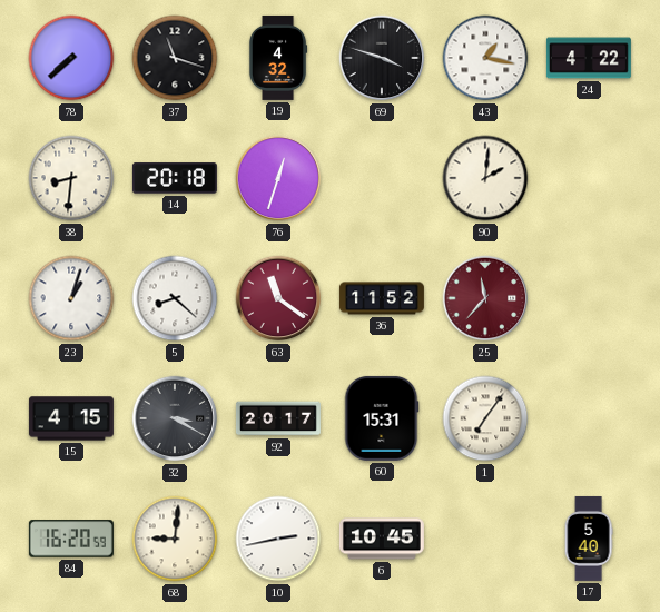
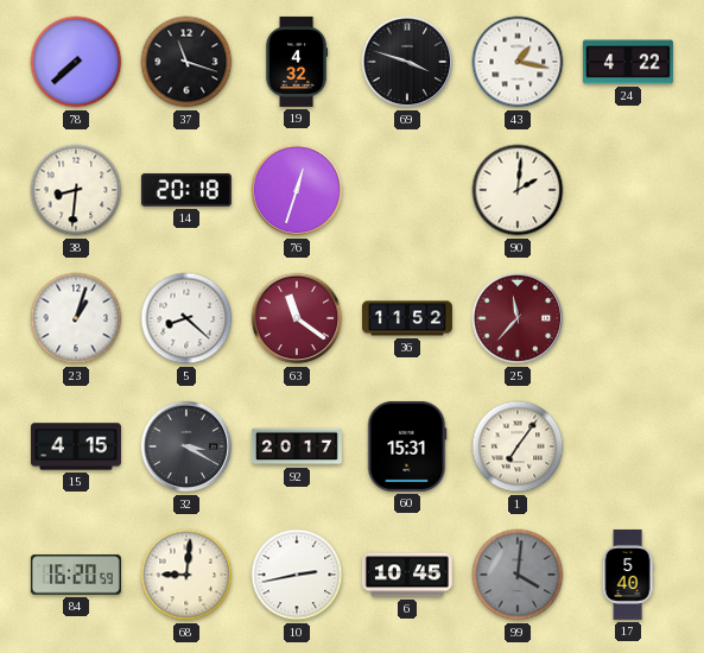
99: none -> 4:01 (518, 575)
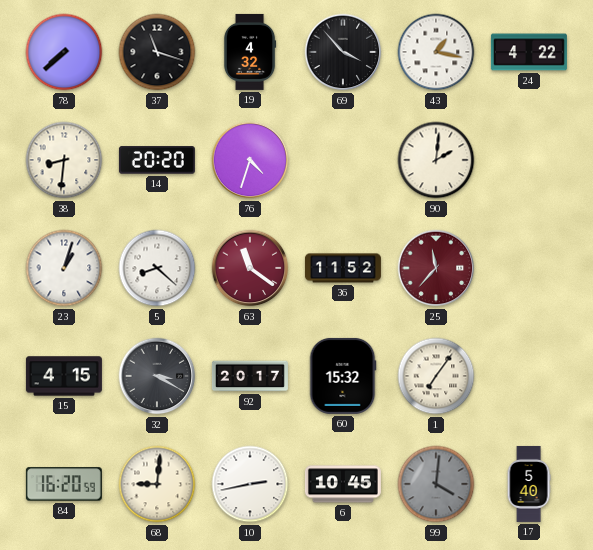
69: 3:48 -> 3:53 (343, 52)
14: 20:18 -> 20:20 (157, 160)
76: 12:33 -> 4:33 (250, 160)
60: 15:31 -> 15:32 (343, 376)
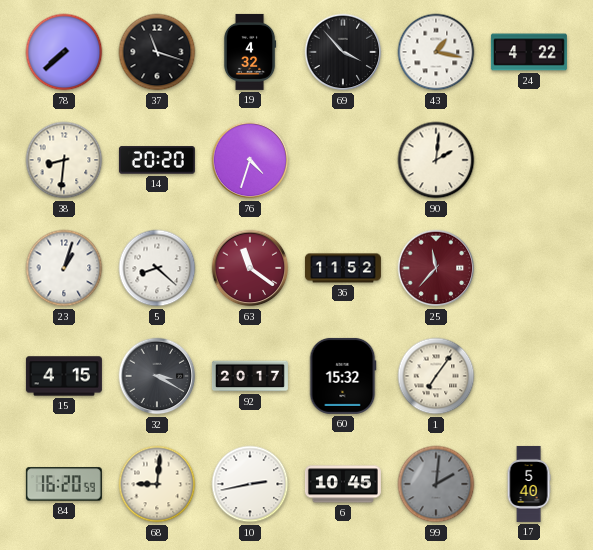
99: 4:01 -> 2:01 (436, 484)
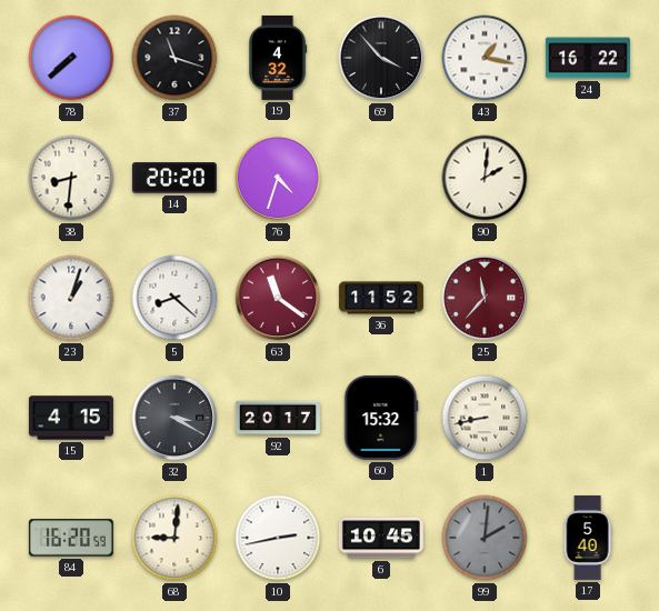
24: 4:22 -> 16:22 (588, 58)
1: 7:06 -> 8:43 (485, 418)
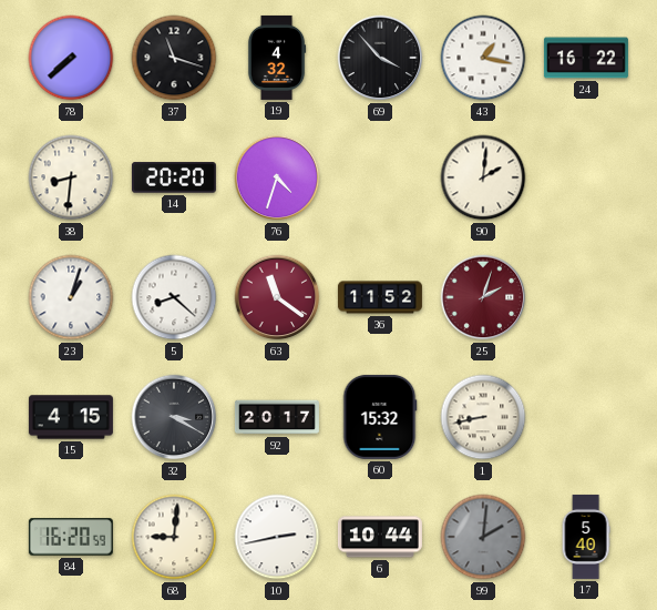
25: 11:37 -> 2:03 (483, 297)
6: 10:45 -> 10:44 (380, 537)
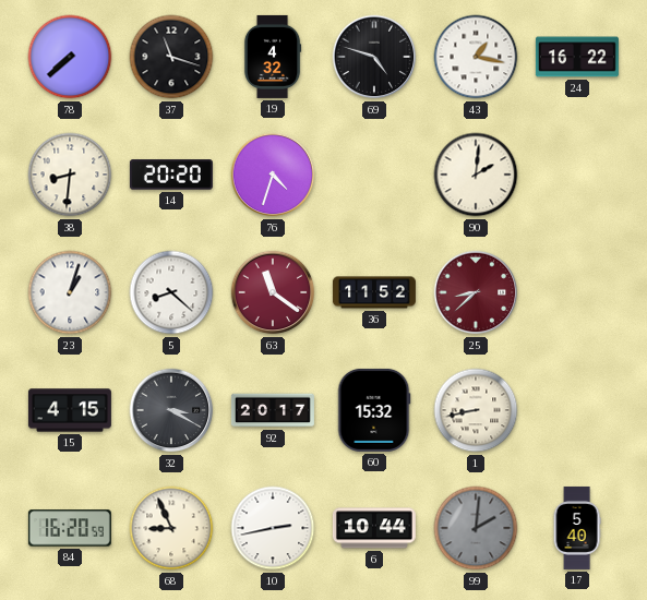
69: 3:53 -> 4:48 (374, 57)
25: 2:03 -> 8:38 (476, 292)
68: 9:01 -> 8:56 (171, 528)
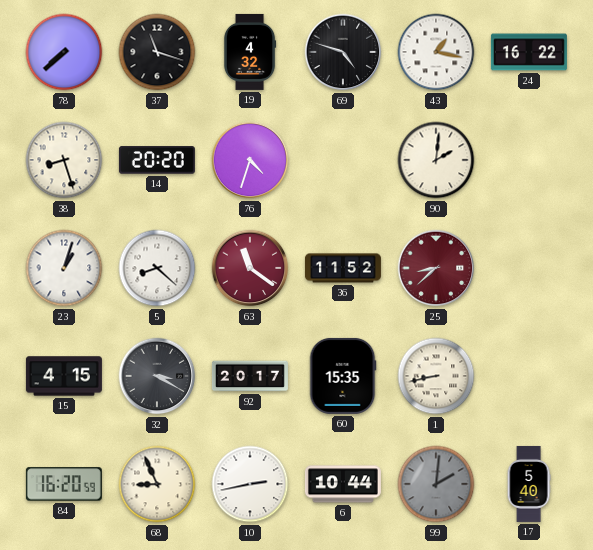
38: 8:31 -> 8:27 (64, 160)
60: 15:32 -> 15:35 (343, 376)
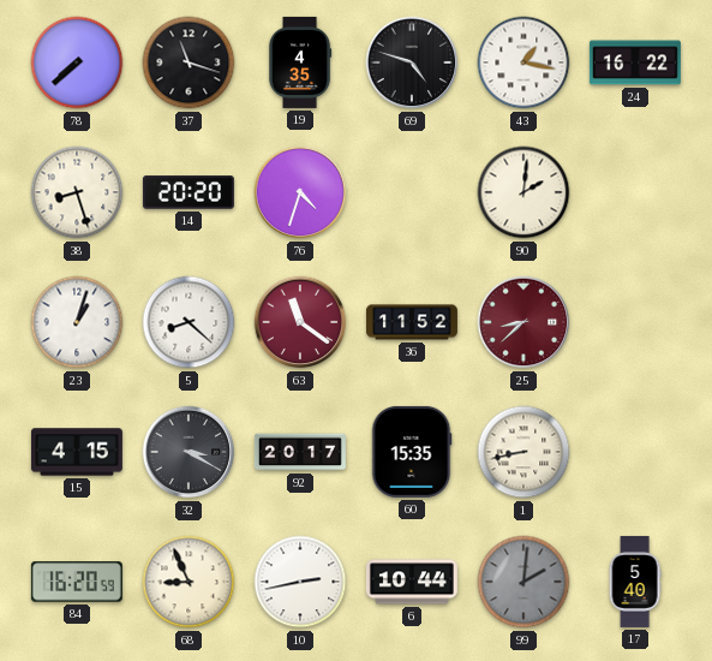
19: 4:32 -> 4:35 (300, 62)
